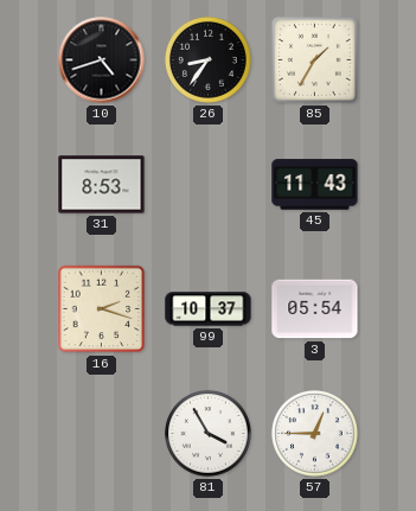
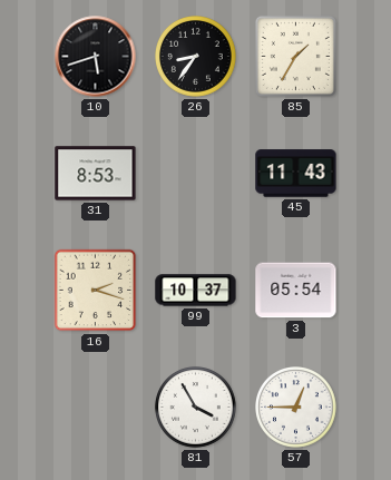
10: 4:42 -> 5:42 (96, 57)
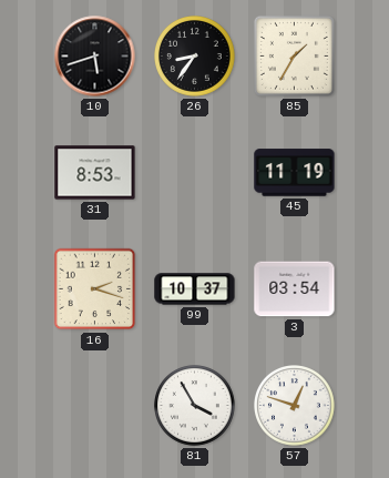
45: 11:43 -> 11:19 (295, 173)
3: 05:54 -> 03:54 (295, 289)
57: 12:45 -> 12:48 (295, 406)
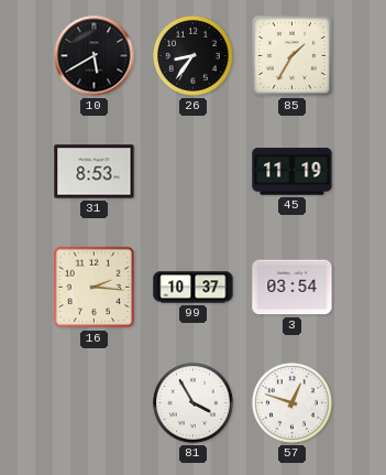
10: 5:42 -> 5:40 (95, 56)
16: 2:18 -> 2:16 (95, 288)
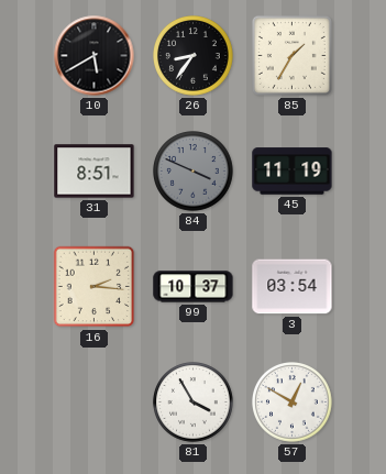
31: 8:53 -> 8:51 (95, 172)
84: none -> 3:49 (194, 172)
57: 12:48 -> 12:50 (293, 403)
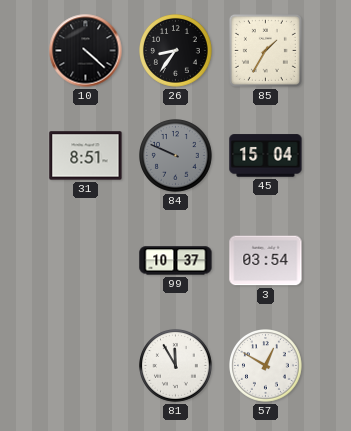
10: 5:40 -> 4:22 (86, 51)
84: 3:49 -> 9:49 (176, 156)
45: 11:19 -> 15:04 (266, 156)
16: 2:16 -> none (95, 287)
81: 3:55 -> 11:55 (176, 366)
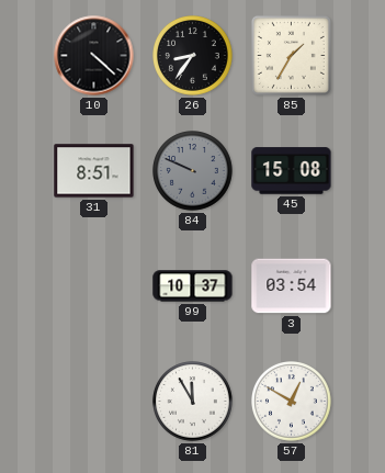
45: 15:04 -> 15:08 (292, 171)
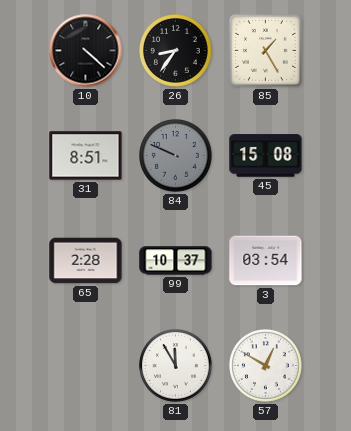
85: 1:35 -> 1:25 (265, 50)
65: none -> 2:28 (86, 261)
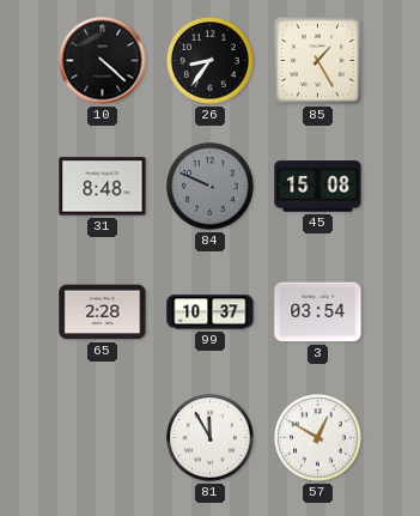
31: 8:51 -> 8:48 (103, 187)
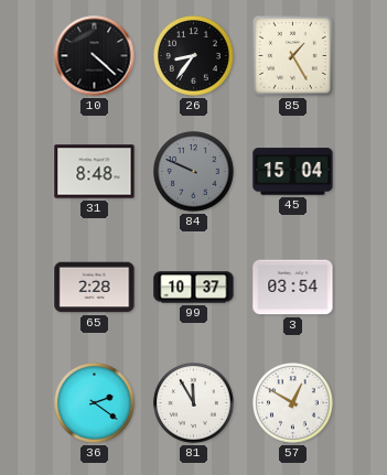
45: 15:08 -> 15:04 (293, 172)
36: none -> 2:21 (95, 403)
